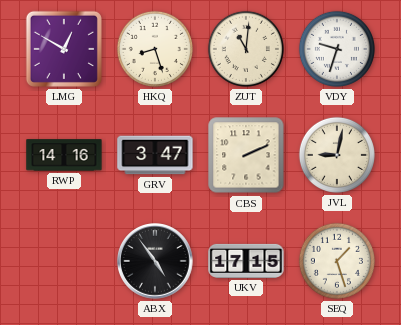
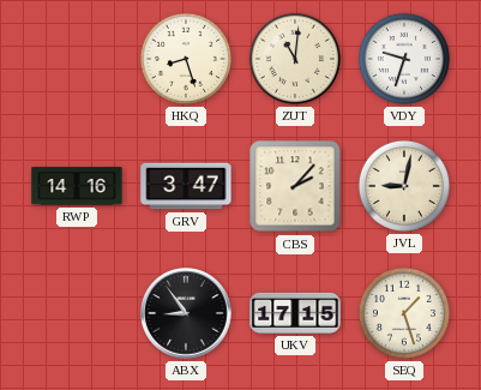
LMG: 12:50 -> none (64, 49)
CBS: 2:11 -> 2:07 (295, 186)
ABX: 4:54 -> 8:54 (186, 313)
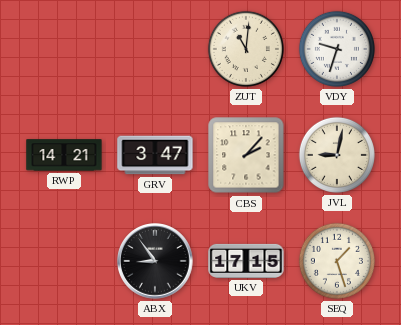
HKQ: 8:27 -> none (186, 59)
RWP: 14:16 -> 14:21 (64, 155)
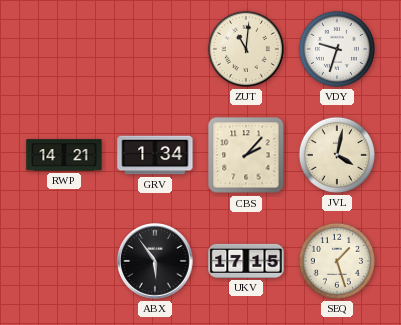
GRV: 3:47 -> 1:34 (155, 155)
JVL: 9:02 -> 4:02 (337, 155)
ABX: 8:54 -> 5:54 (155, 261)
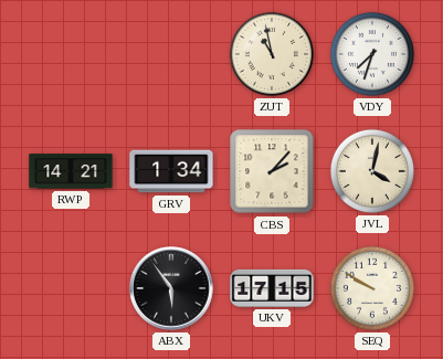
ZUT: 11:01 -> 10:58 (272, 54)
VDY: 9:33 -> 7:33 (372, 54)
SEQ: 1:27 -> 9:50 (372, 288)
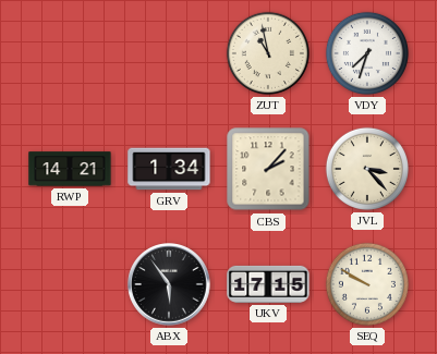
JVL: 4:02 -> 3:23 (367, 169)
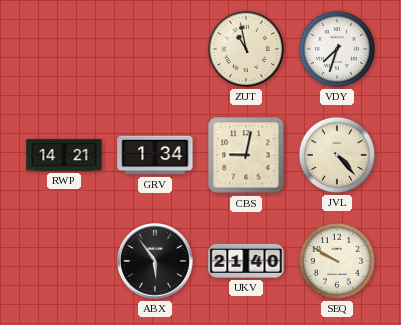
CBS: 2:07 -> 9:02 (246, 155)
JVL: 3:23 -> 4:23 (337, 155)
UKV: 17:15 -> 21:40 (246, 261)
